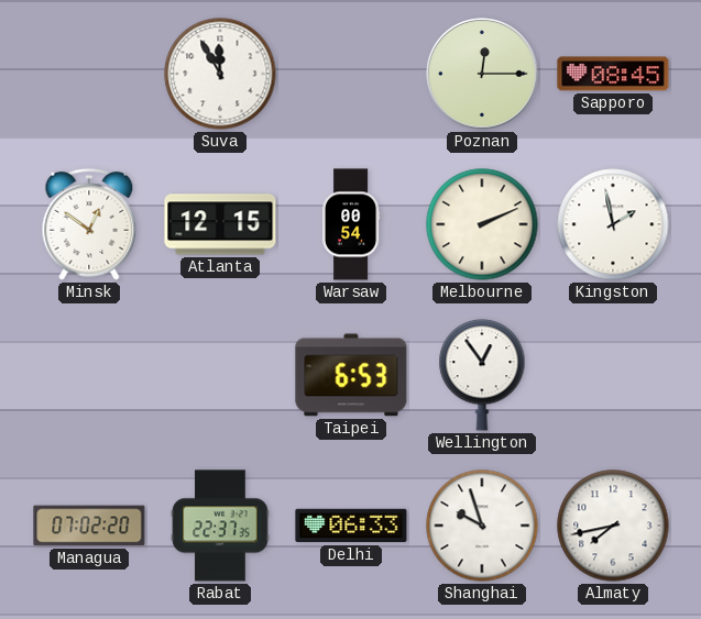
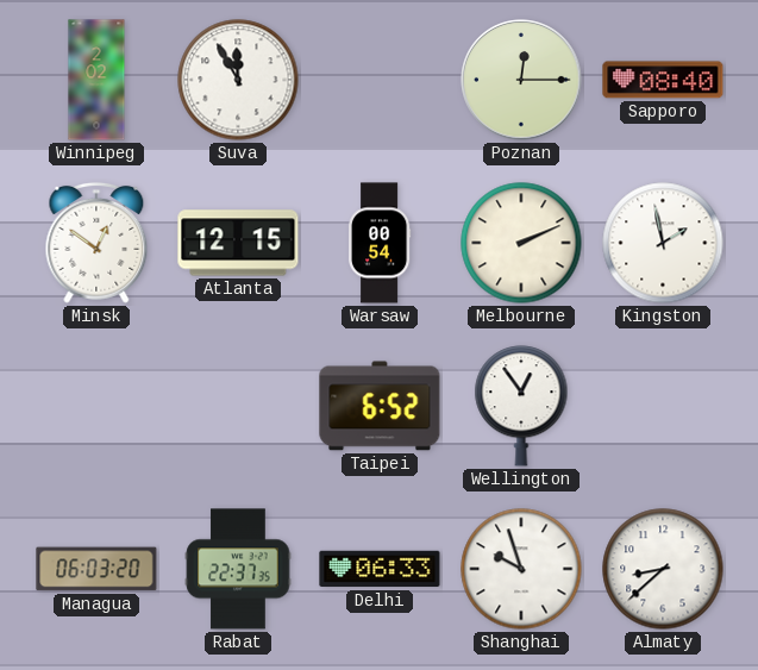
Winnipeg: none -> 2:02 (96, 80)
Sapporo: 08:45 -> 08:40 (663, 80)
Taipei: 6:53 -> 6:52 (380, 406)
Managua: 07:02 -> 06:03 (96, 569)
Almaty: 7:43 -> 8:38 (663, 569)
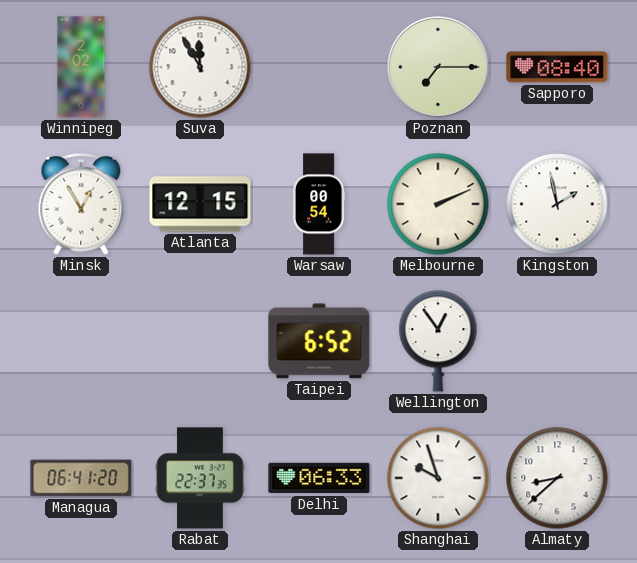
Poznan: 12:15 -> 7:15 (438, 67)
Minsk: 12:51 -> 12:55 (81, 204)
Managua: 06:03 -> 06:41 (81, 478)
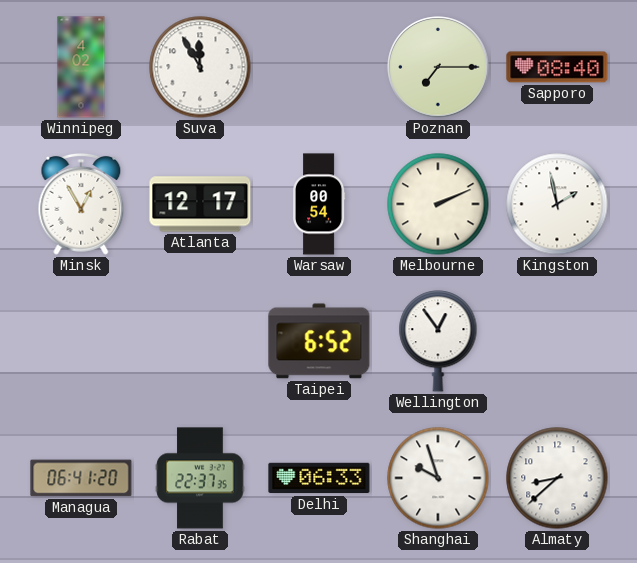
Winnipeg: 2:02 -> 4:02 (81, 67)
Atlanta: 12:15 -> 12:17 (200, 204)
